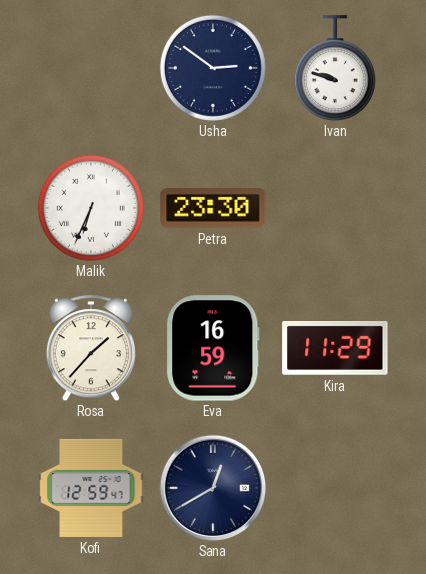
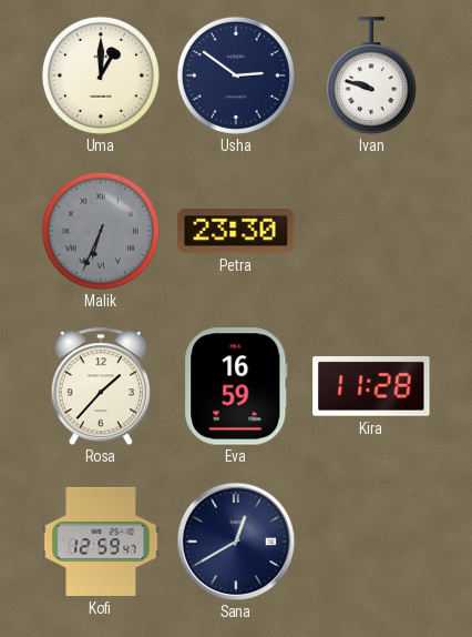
Uma: none -> 1:00 (101, 75)
Malik dial: white -> grey (101, 231)
Kira: 11:29 -> 11:28 (371, 387)
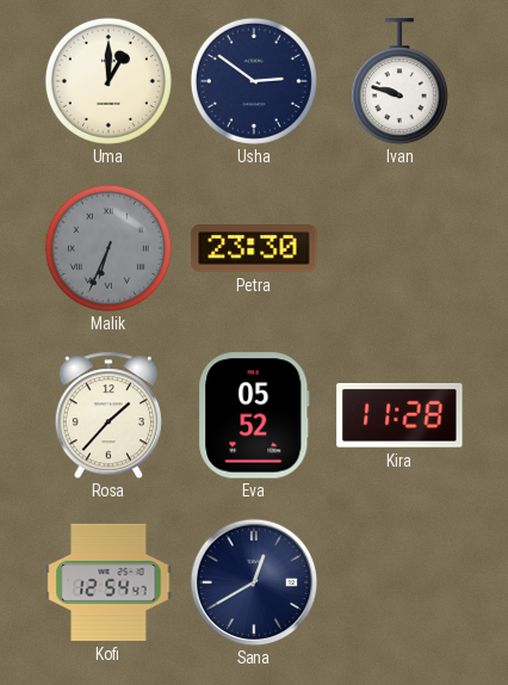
Eva: 16:59 -> 05:52 (254, 415)
Kofi: 12:59 -> 12:54 (109, 582)
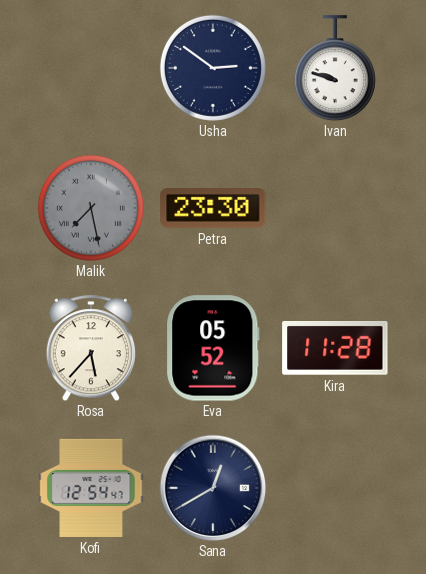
Uma: 1:00 -> none (109, 81)
Malik: 6:34 -> 7:28 (91, 208)
Rosa: 1:37 -> 5:37 (91, 348)
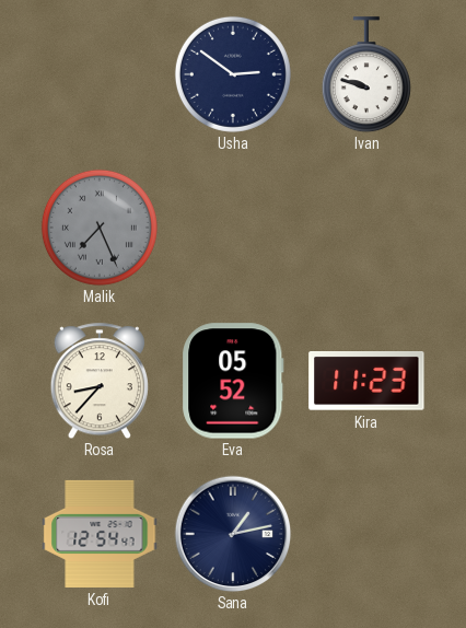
Malik: 7:28 -> 7:26 (100, 228)
Petra: 23:30 -> none (213, 209)
Rosa: 5:37 -> 8:37 (100, 381)
Kira: 11:28 -> 11:23 (366, 382)
Sana: 12:40 -> 1:13 (233, 534)
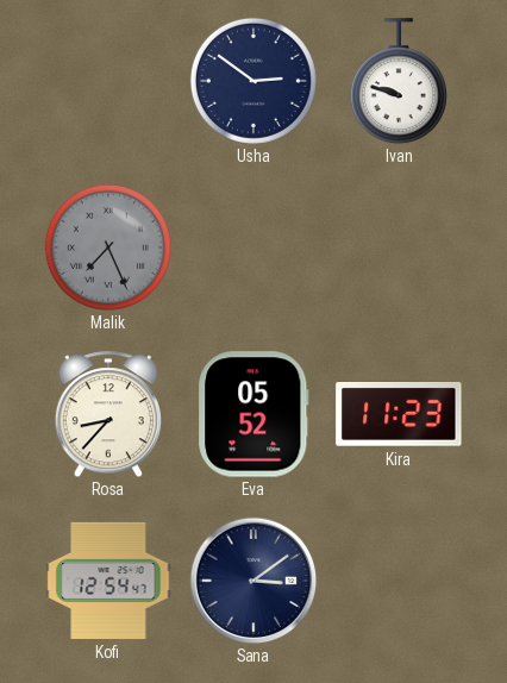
Sana: 1:13 -> 3:09 (253, 581)
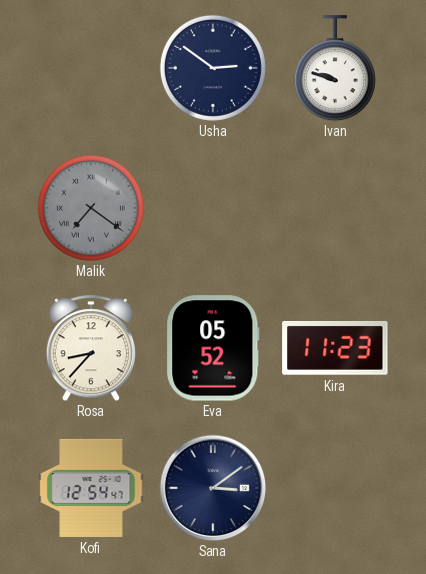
Malik: 7:26 -> 7:21 (91, 208)
